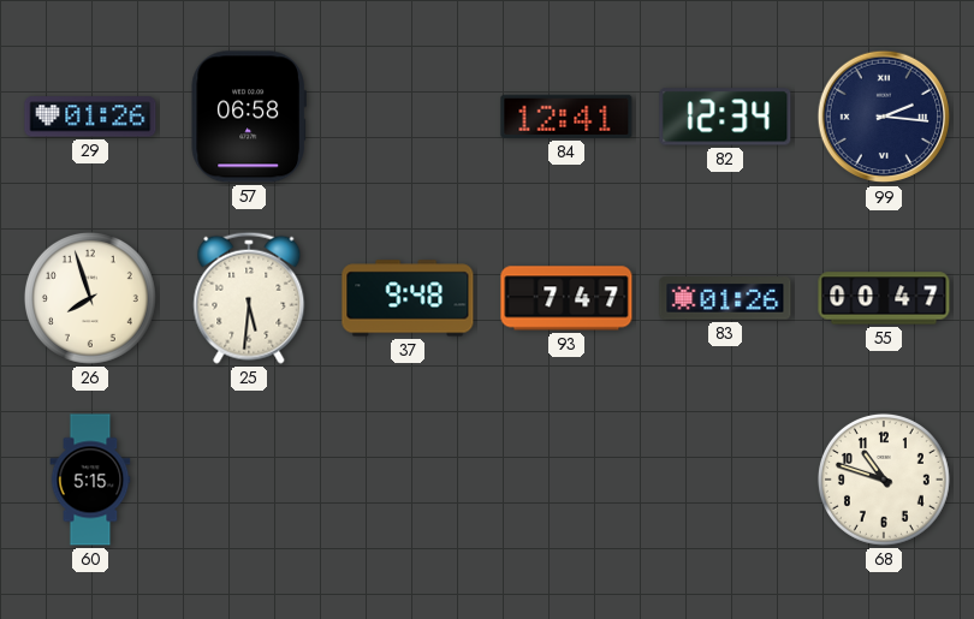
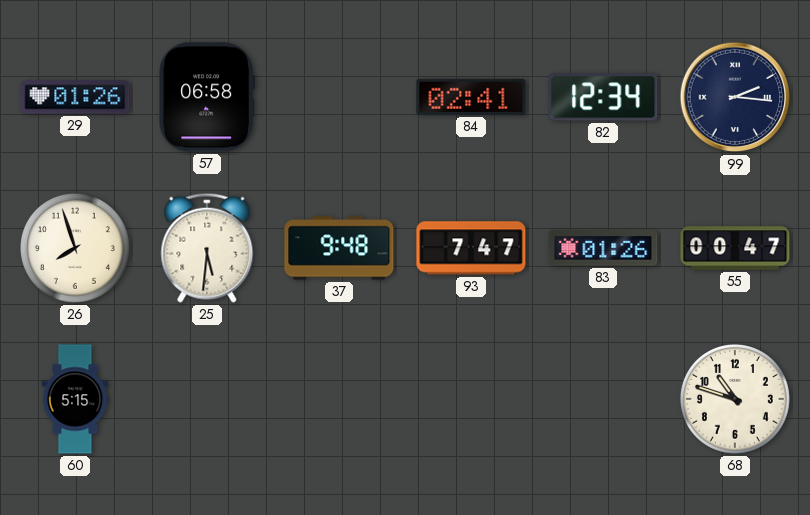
84: 12:41 -> 02:41 (471, 97)
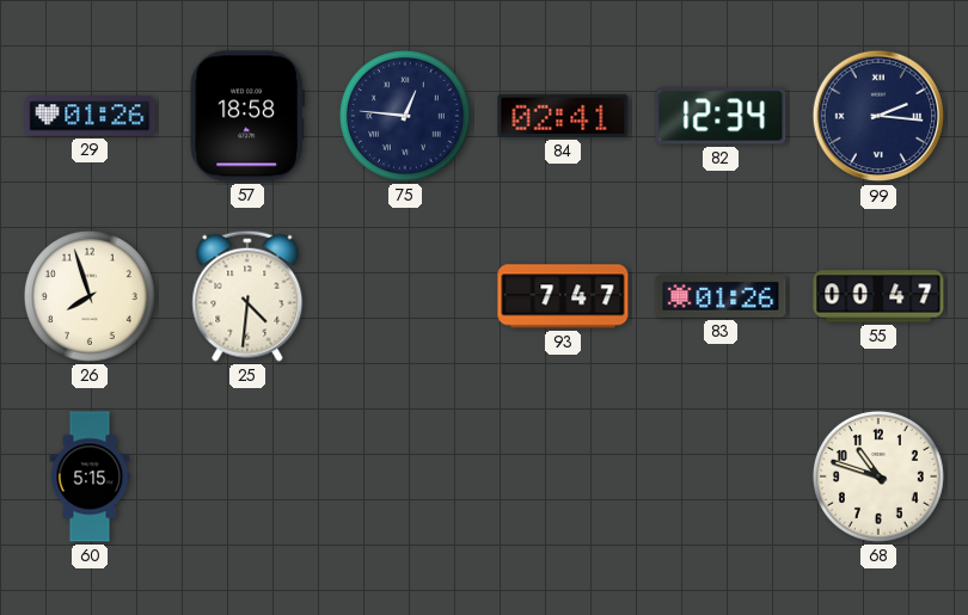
57: 06:58 -> 18:58 (246, 116)
75: none -> 12:46 (405, 116)
25: 5:31 -> 4:31 (247, 296)
37: 9:48 -> none (339, 248)
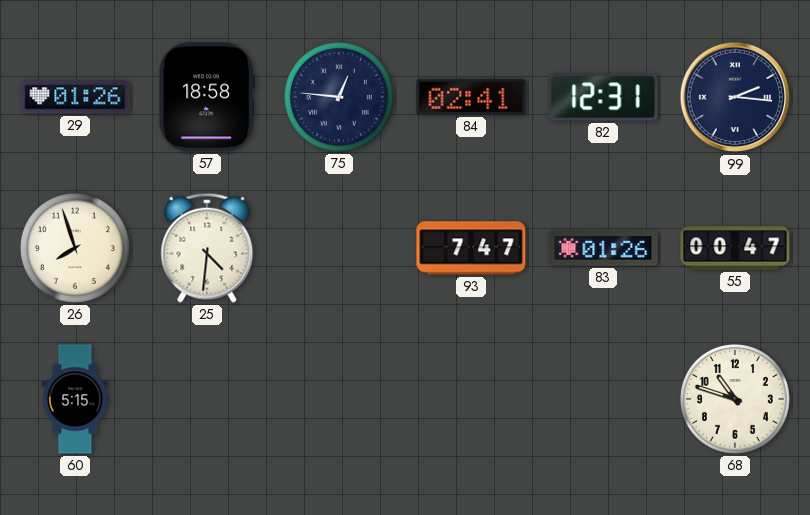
82: 12:34 -> 12:31 (603, 97)
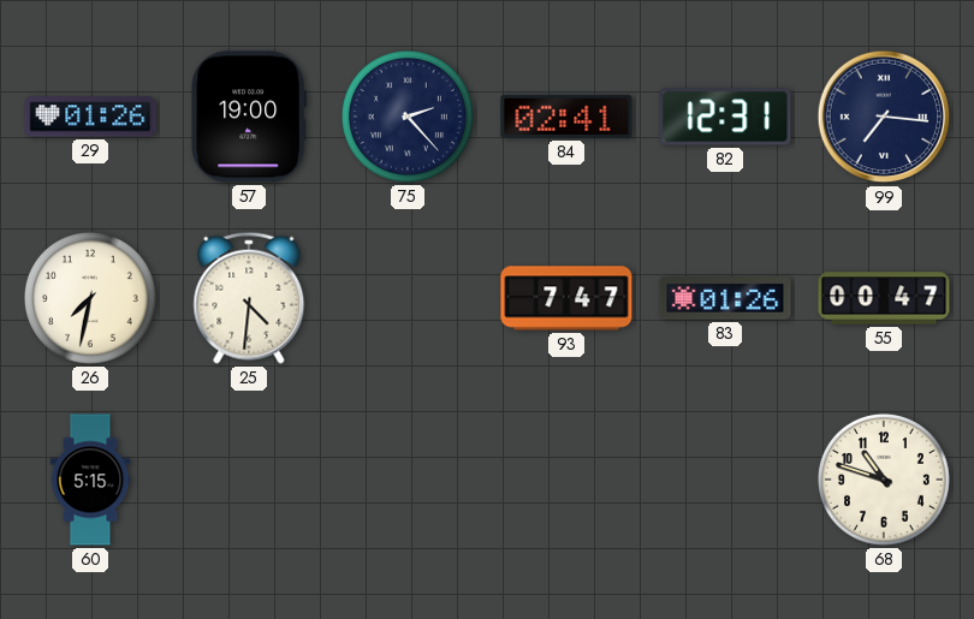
57: 18:58 -> 19:00 (248, 117)
75: 12:46 -> 2:23 (408, 117)
99: 2:16 -> 7:16 (884, 117)
26: 7:57 -> 7:32 (90, 298)
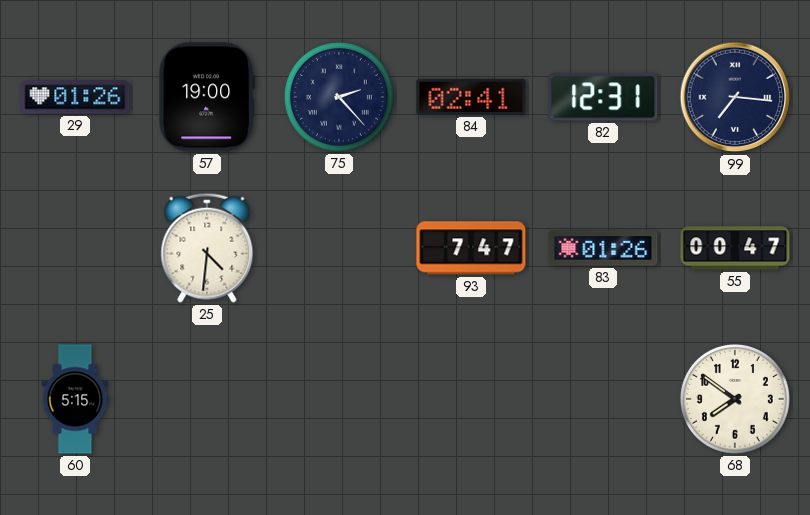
26: 7:32 -> none (90, 298)
68: 10:48 -> 7:51 (735, 399)
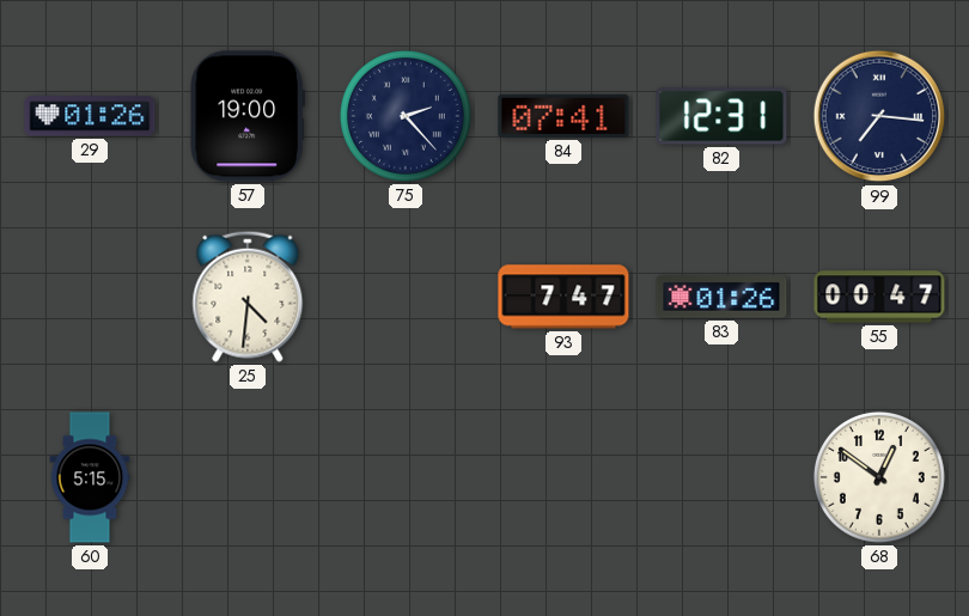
84: 02:41 -> 07:41 (563, 116)
68: 7:51 -> 12:51 (879, 477)
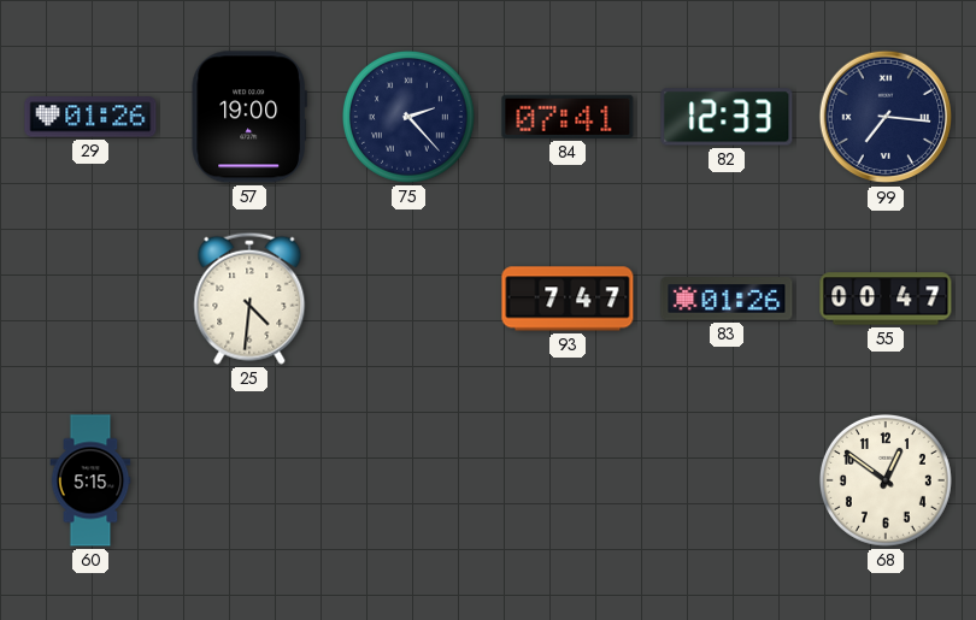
82: 12:31 -> 12:33 (727, 117)
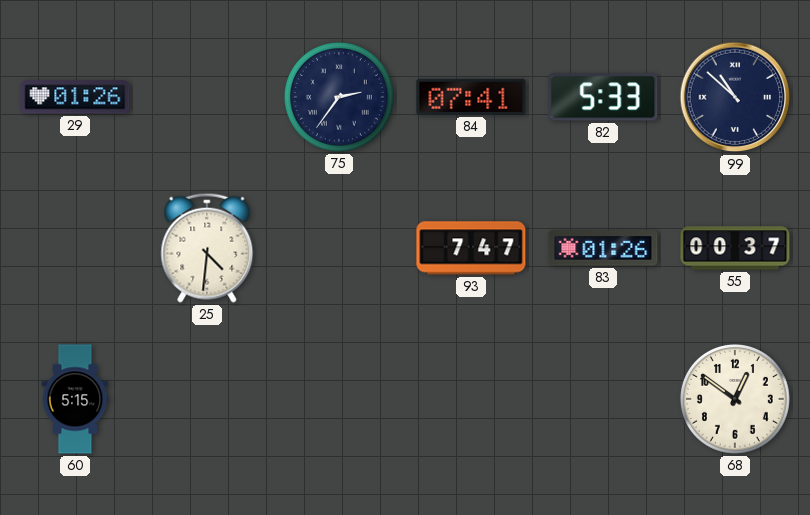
57: 19:00 -> none (248, 117)
75: 2:23 -> 2:36 (339, 97)
82: 12:33 -> 5:33 (603, 97)
99: 7:16 -> 10:52 (735, 97)
55: 00:47 -> 00:37 (735, 248)
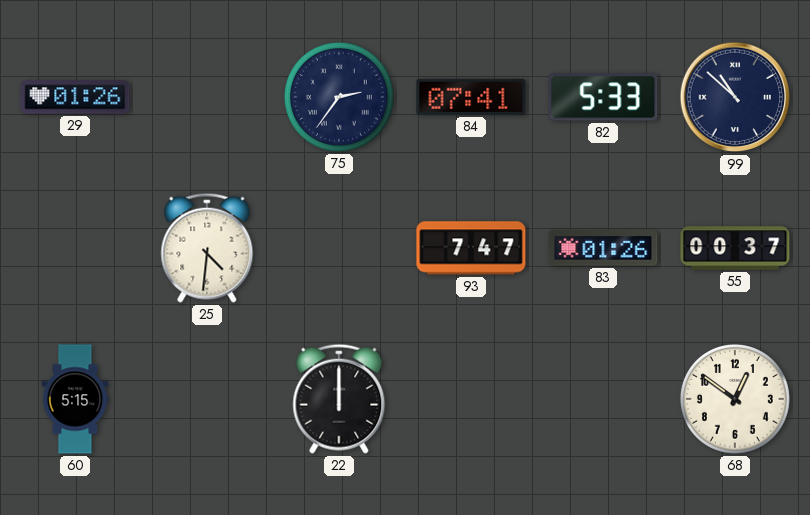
22: none -> 12:00 (339, 399)
